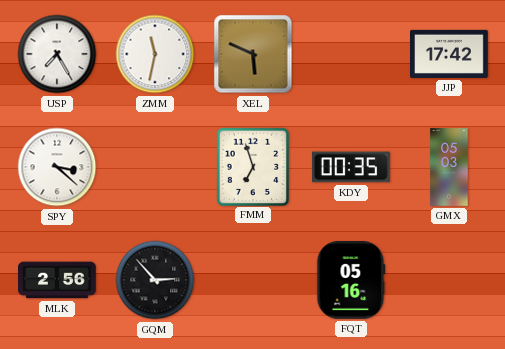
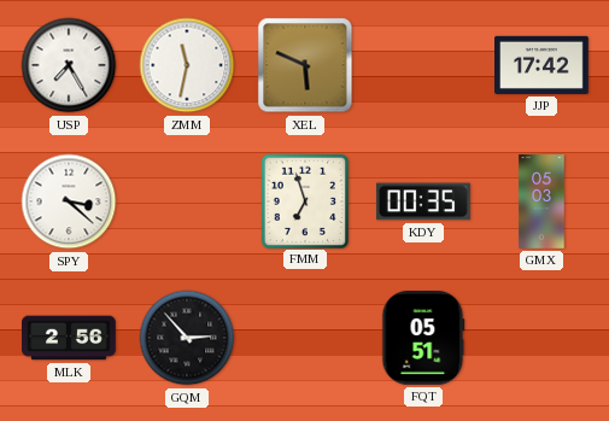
FQT: 05:16 -> 05:51 (423, 339)
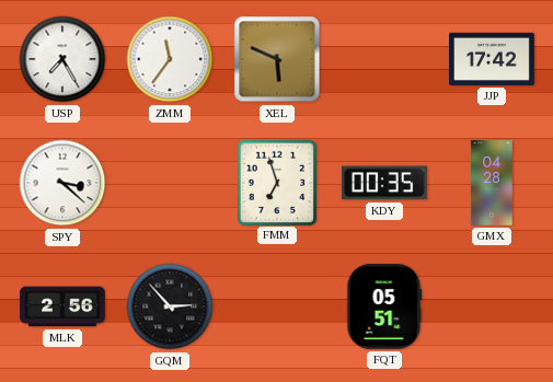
ZMM: 11:32 -> 11:36 (170, 59)
GMX: 05:03 -> 04:28 (492, 183)
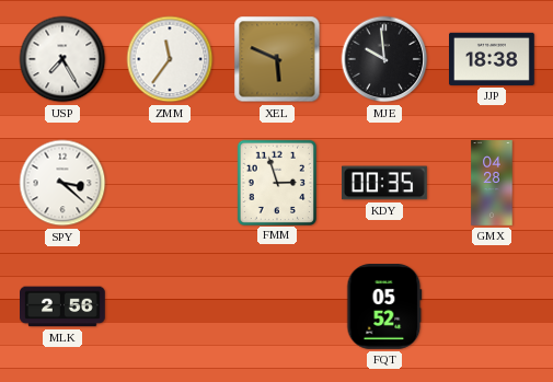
MJE: none -> 9:59 (384, 59)
JJP: 17:42 -> 18:38 (493, 59)
FMM: 6:57 -> 2:57 (276, 182)
GQM: 2:53 -> none (170, 306)
FQT: 05:51 -> 05:52 (384, 308)
